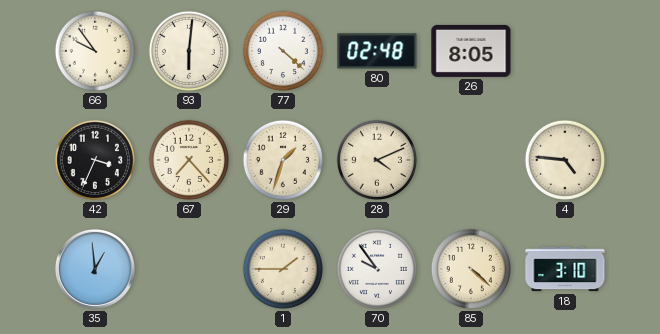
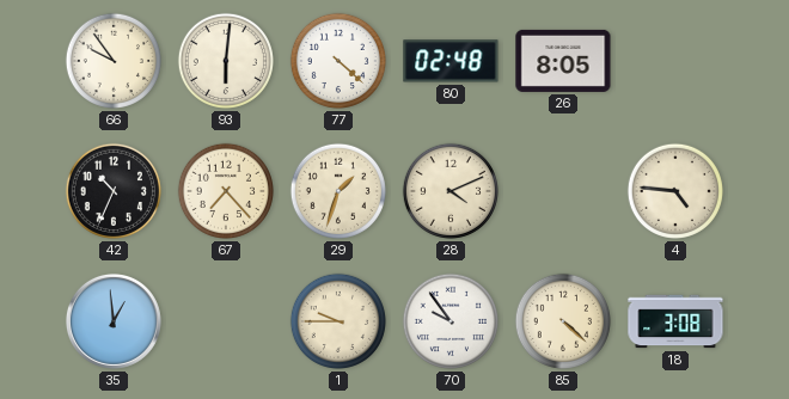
42: 3:34 -> 10:34 (114, 191)
1: 1:45 -> 9:45 (338, 321)
18: 3:10 -> 3:08 (675, 321)
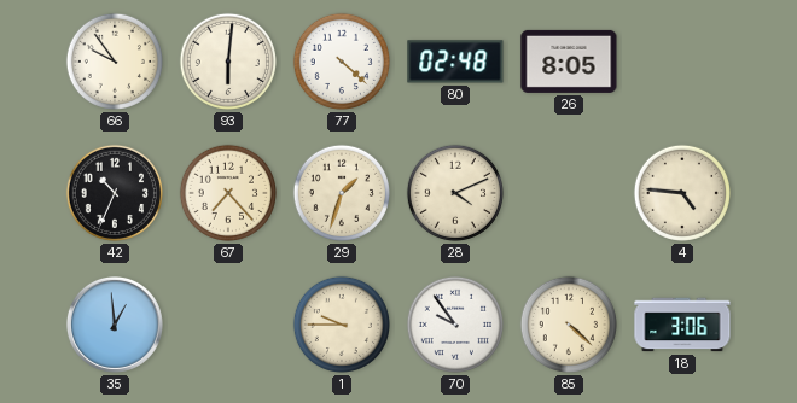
18: 3:08 -> 3:06 (682, 325)
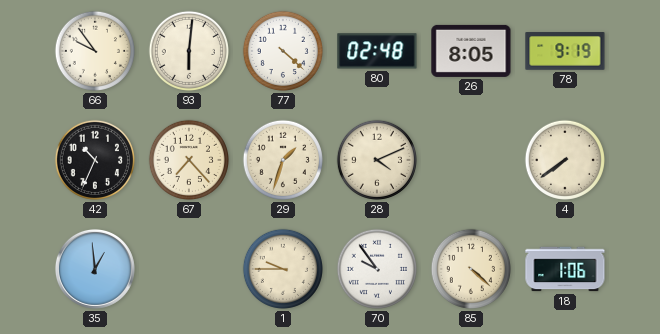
78: none -> 9:19 (565, 51)
4: 4:46 -> 7:39 (565, 160)
18: 3:06 -> 1:06 (565, 269)
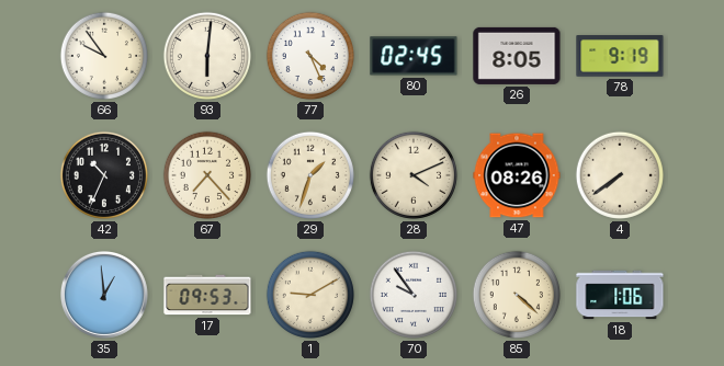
77: 4:22 -> 4:26 (310, 56)
80: 02:48 -> 02:45 (414, 56)
47: none -> 08:26 (517, 175)
17: none -> 09:53 (207, 295)
1: 9:45 -> 9:10 (310, 295)
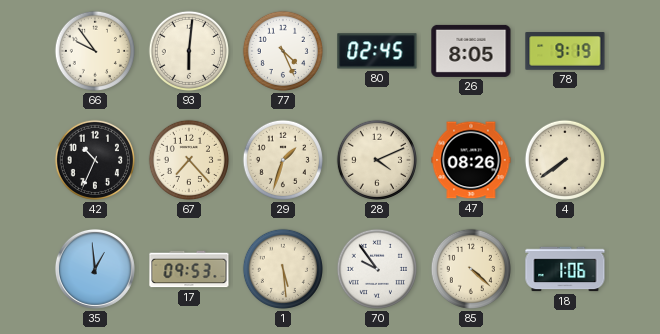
1: 9:10 -> 5:29 (283, 269)
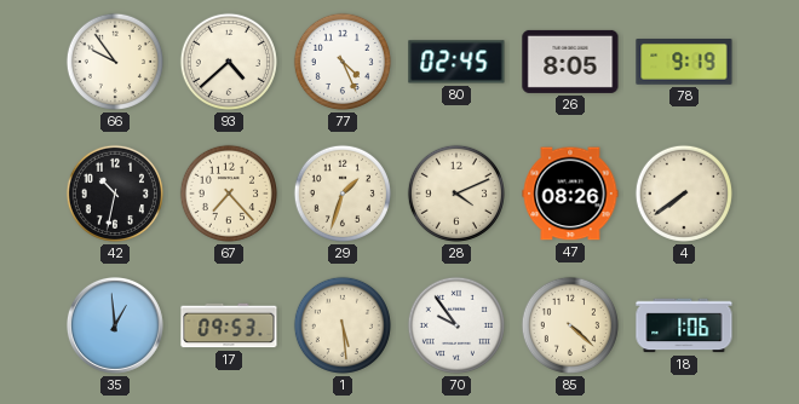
93: 6:01 -> 4:38 (229, 62)
42: 10:34 -> 10:32 (115, 194)
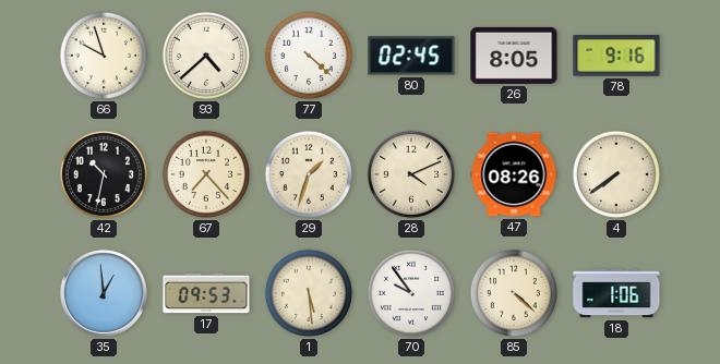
66: 9:54 -> 9:57 (104, 56)
77: 4:26 -> 4:22 (309, 56)
78: 9:19 -> 9:16 (616, 56)
